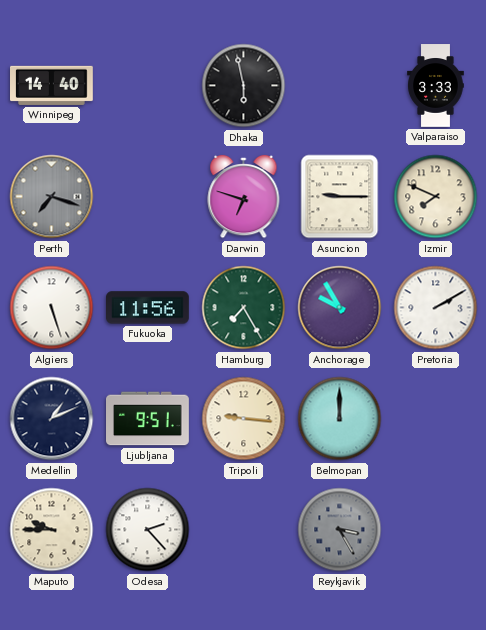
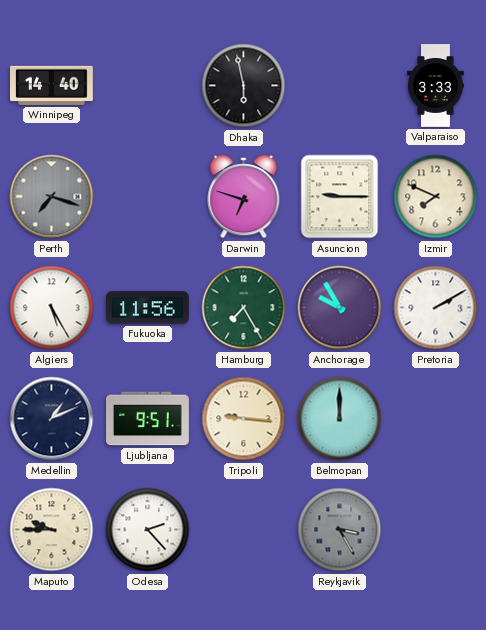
Algiers: 5:27 -> 5:25 (52, 308)
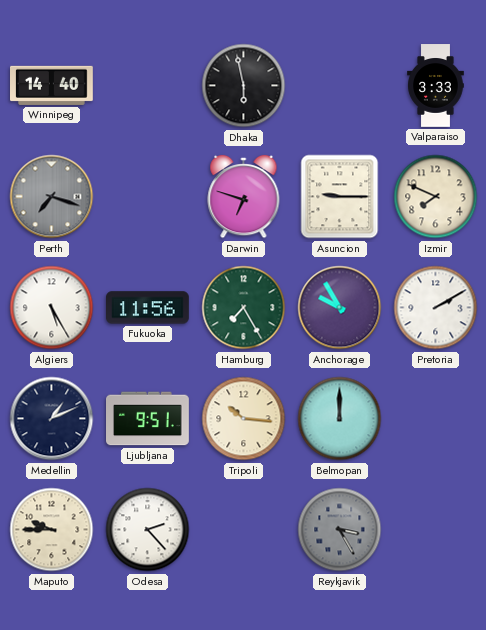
Tripoli: 9:16 -> 10:16 (244, 419)
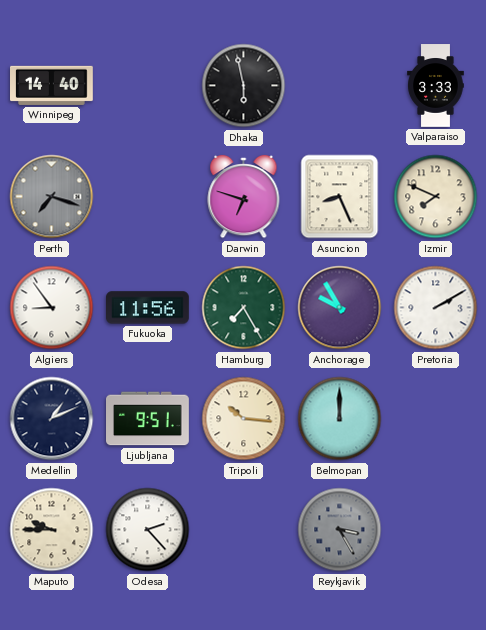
Asuncion: 9:15 -> 8:26 (340, 197)
Algiers: 5:25 -> 8:54 (52, 308)
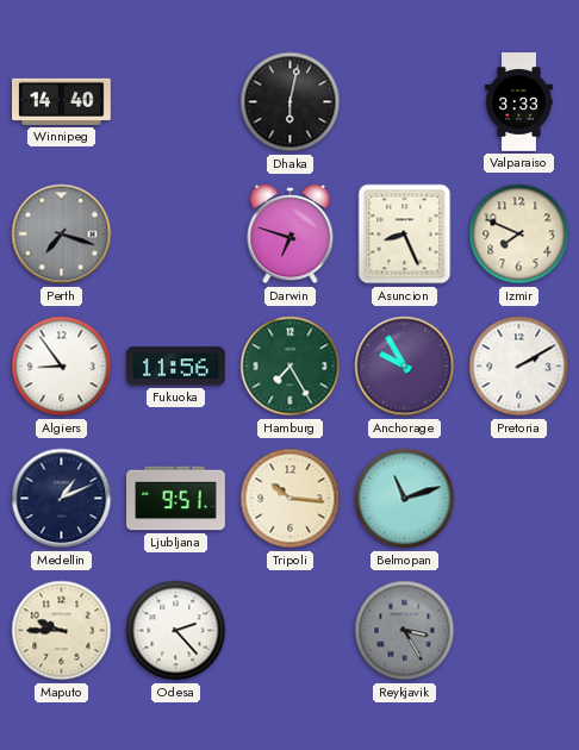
Dhaka: 5:58 -> 6:02 (291, 102)
Belmopan: 12:00 -> 11:12 (405, 499)
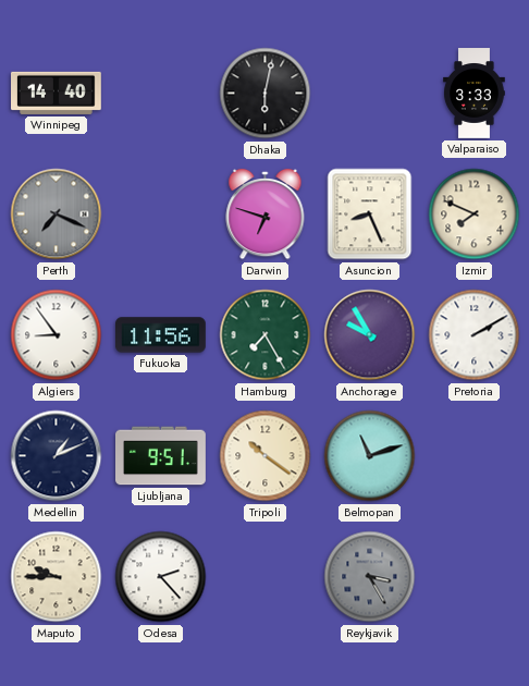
Perth: 7:18 -> 7:19 (57, 215)
Tripoli: 10:16 -> 10:21 (266, 456)
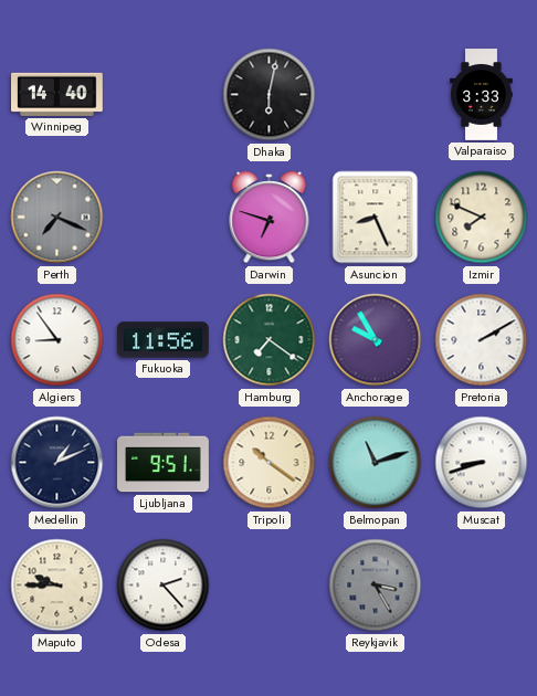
Hamburg: 7:25 -> 7:21 (270, 340)
Muscat: none -> 8:42 (482, 463)
